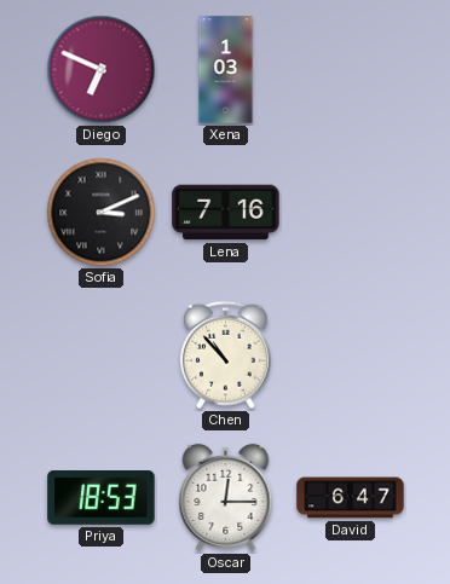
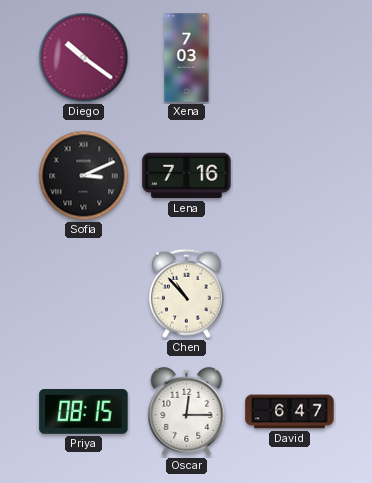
Diego: 6:49 -> 10:21 (84, 58)
Xena: 1:03 -> 7:03 (187, 58)
Priya: 18:53 -> 08:15 (84, 412)
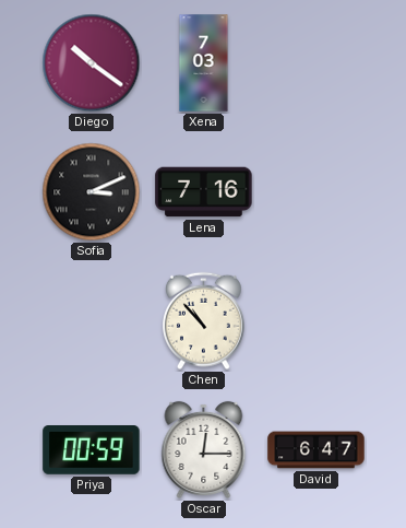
Priya: 08:15 -> 00:59 (92, 450)
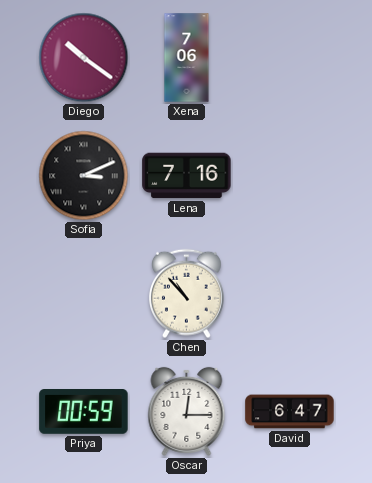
Xena: 7:03 -> 7:06 (187, 58)
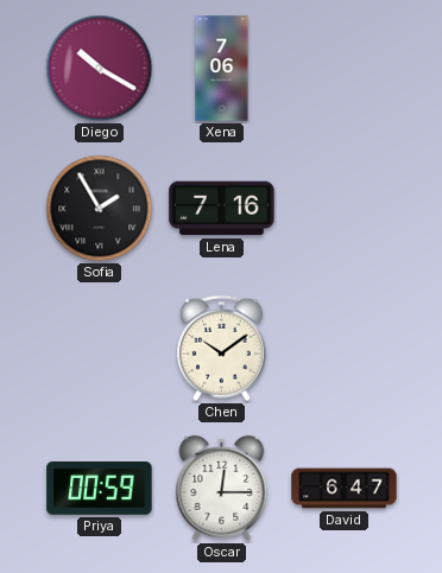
Diego: 10:21 -> 10:20 (100, 69)
Sofia: 3:11 -> 1:55 (100, 209)
Chen: 10:53 -> 10:09 (222, 349)
